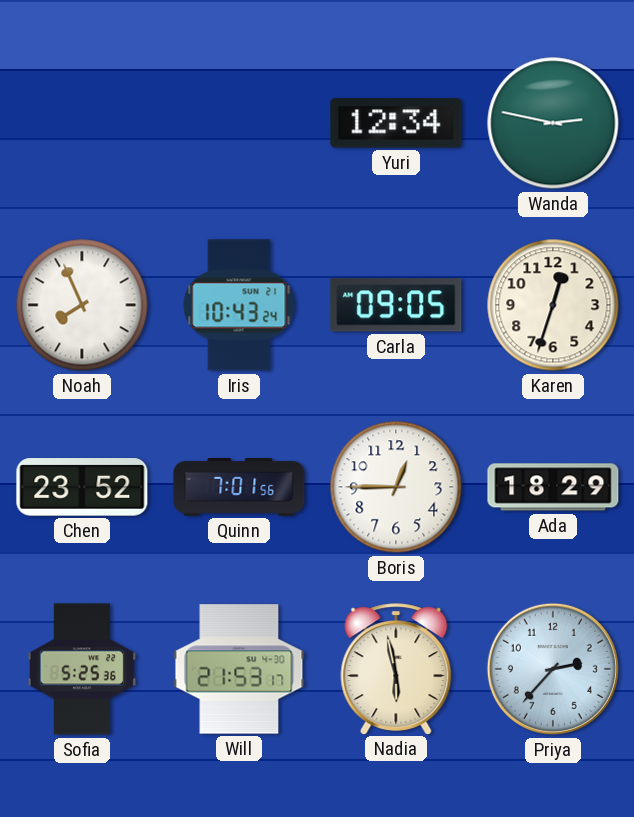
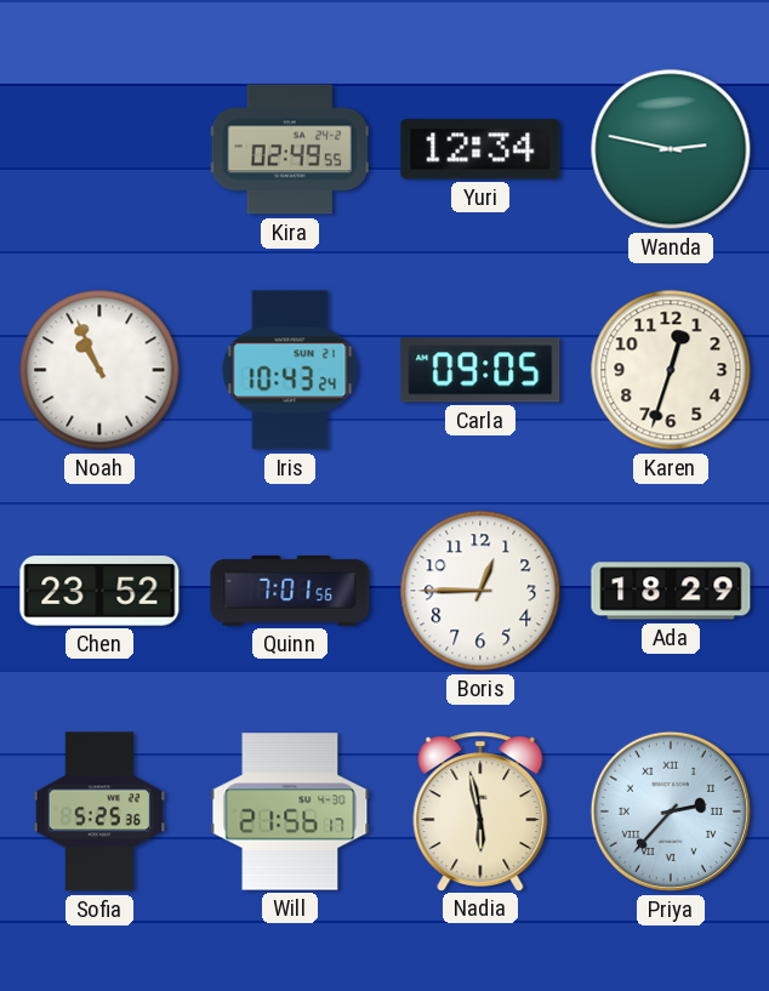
Kira: none -> 02:49 (290, 149)
Noah: 7:56 -> 10:56 (99, 370)
Will: 21:53 -> 21:56 (290, 811)
Priya numerals: Arabic -> Roman (671, 811)
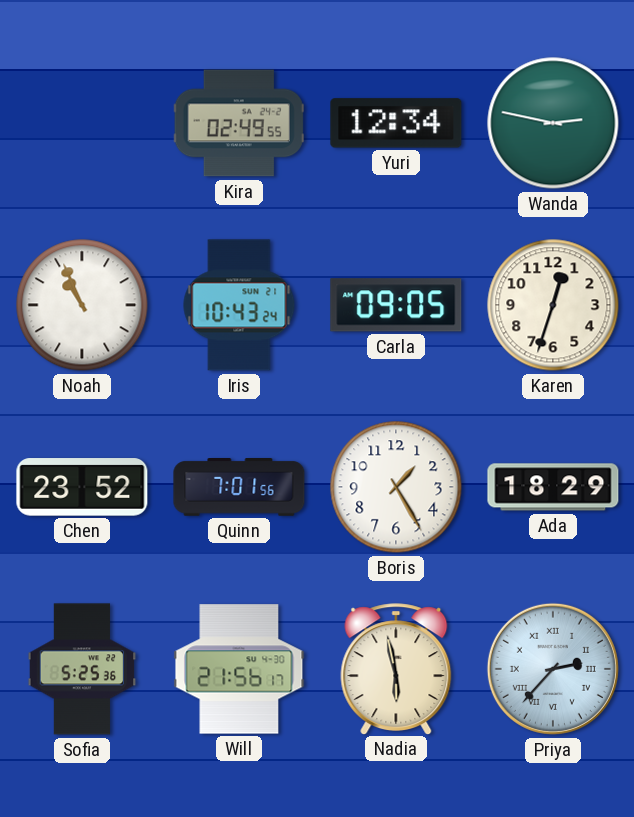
Boris: 12:45 -> 1:25 (396, 487)
